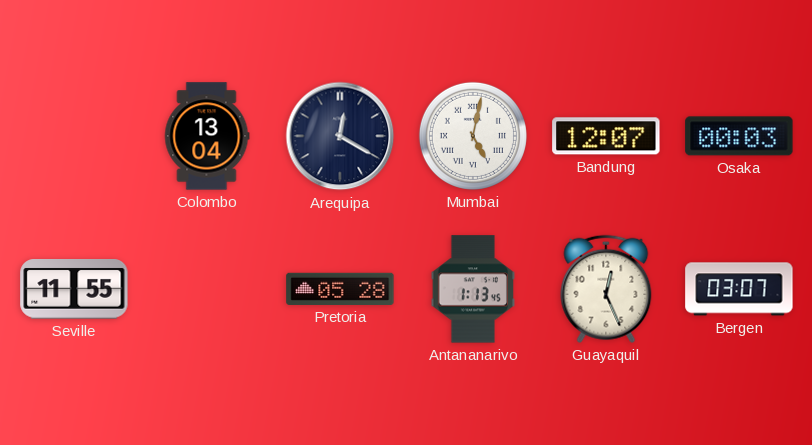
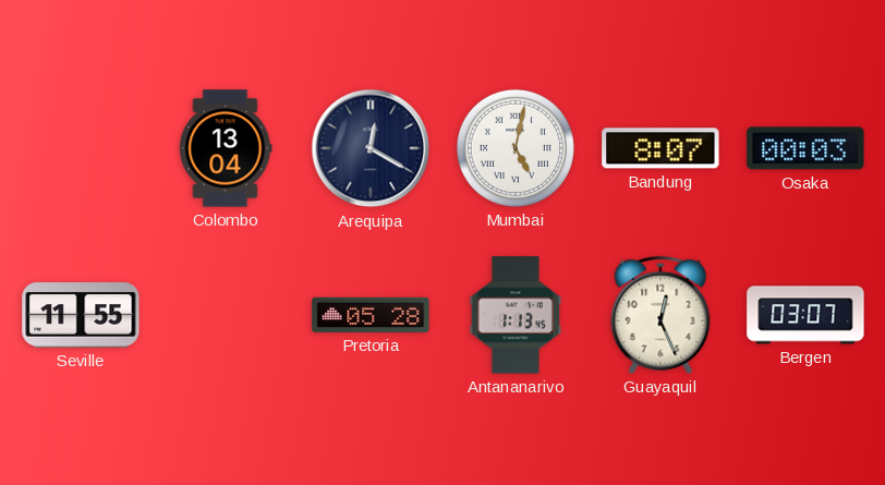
Bandung: 12:07 -> 8:07 (660, 148)
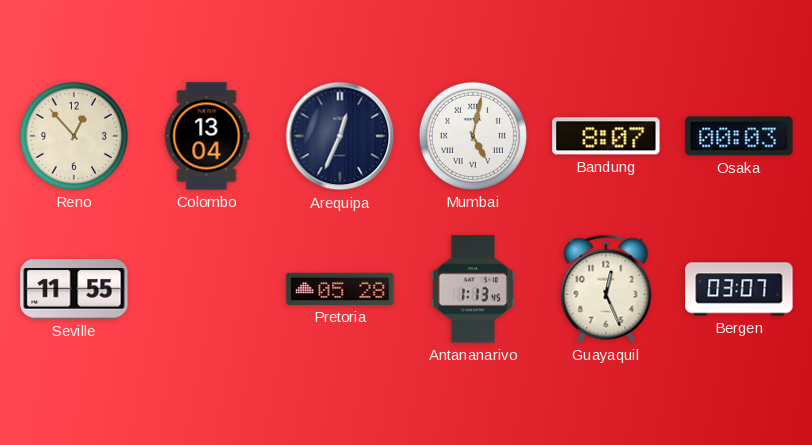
Reno: none -> 12:53 (74, 136)
Arequipa: 12:20 -> 12:34 (340, 136)
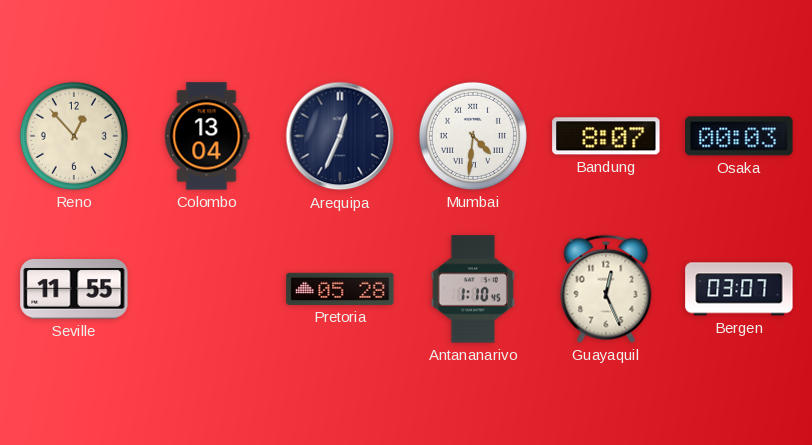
Mumbai: 5:02 -> 4:31 (473, 136)
Antananarivo: 1:13 -> 1:10 (473, 289)
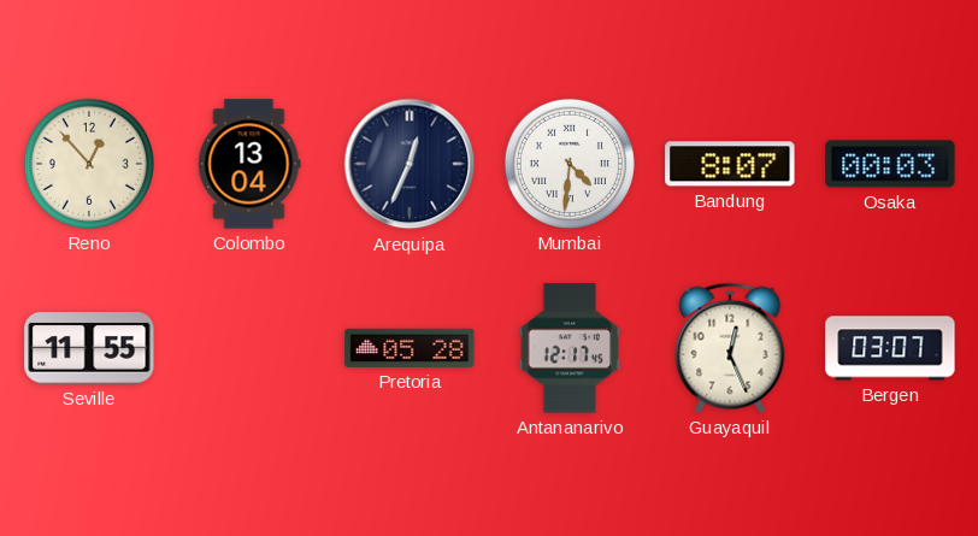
Antananarivo: 1:10 -> 12:17 (570, 348)
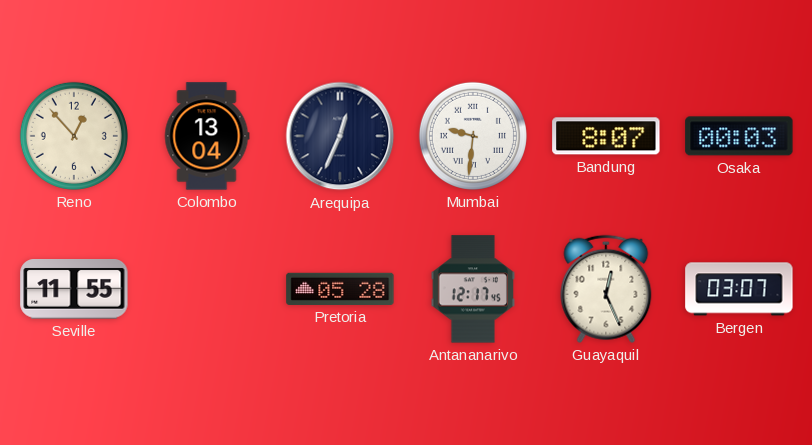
Mumbai: 4:31 -> 9:31 (473, 136)
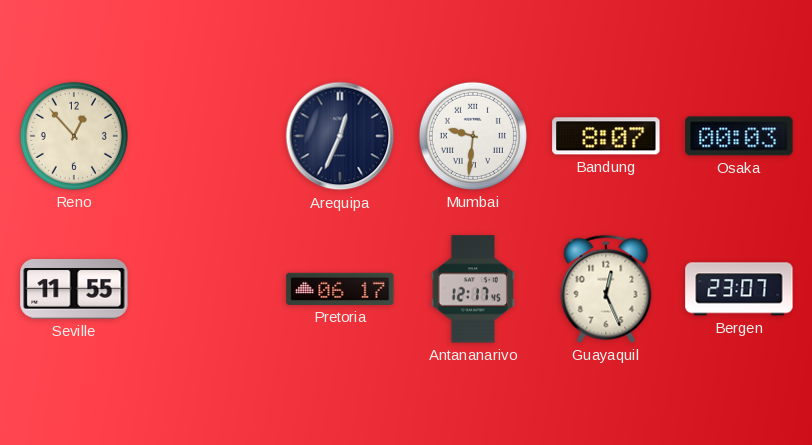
Colombo: 13:04 -> none (207, 136)
Pretoria: 05:28 -> 06:17 (340, 289)
Bergen: 03:07 -> 23:07 (739, 289)
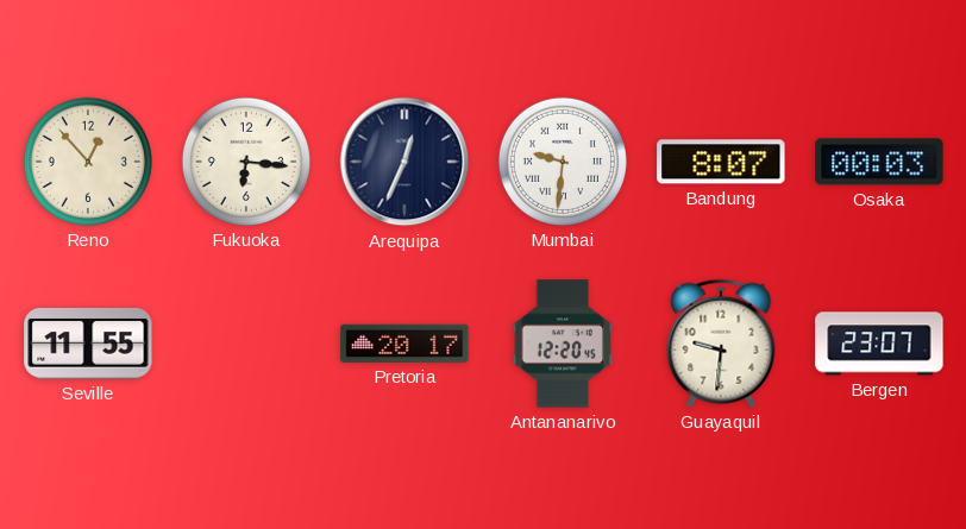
Fukuoka: none -> 6:16 (246, 162)
Pretoria: 06:17 -> 20:17 (404, 344)
Antananarivo: 12:17 -> 12:20 (563, 344)
Guayaquil: 12:26 -> 9:31 (721, 344)
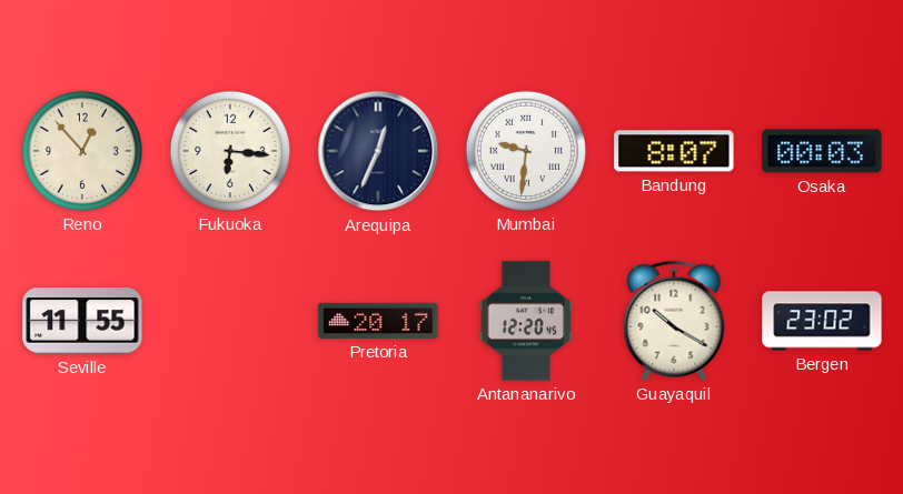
Guayaquil: 9:31 -> 10:20 (674, 321)
Bergen: 23:07 -> 23:02 (822, 321)
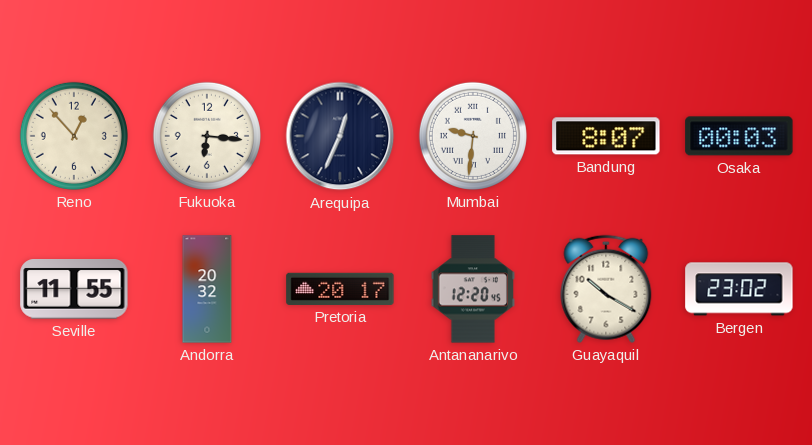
Andorra: none -> 20:32 (207, 289)
